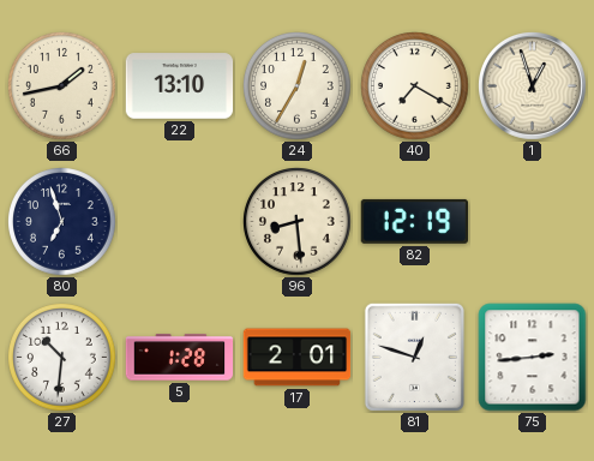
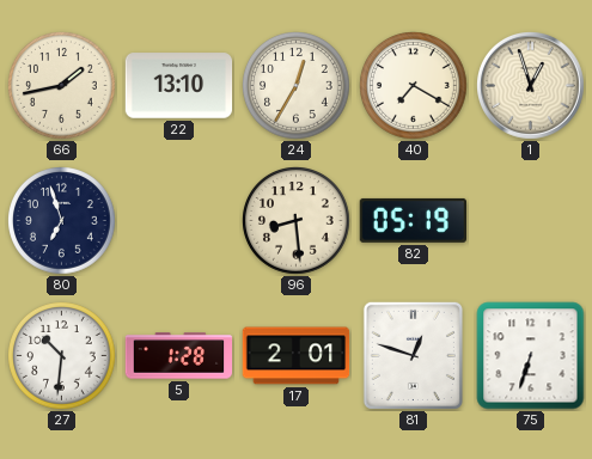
82: 12:19 -> 05:19 (413, 220)
75: 2:44 -> 6:33 (531, 356)
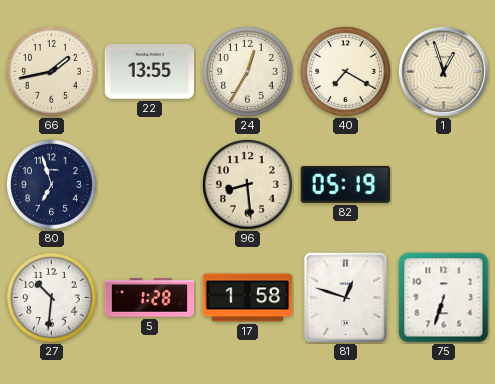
22: 13:10 -> 13:55 (150, 72)
17: 2:01 -> 1:58 (248, 298)
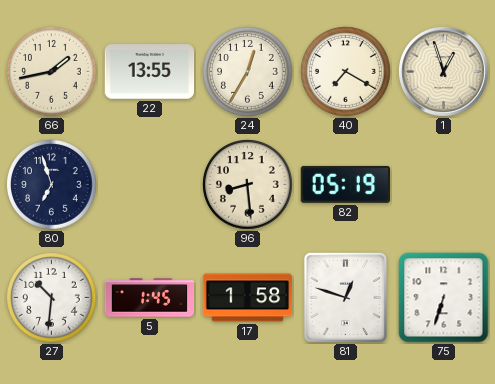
5: 1:28 -> 1:45 (150, 298)
